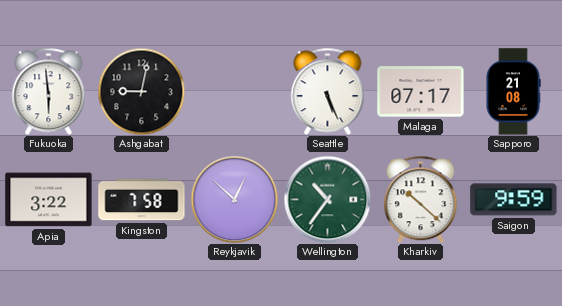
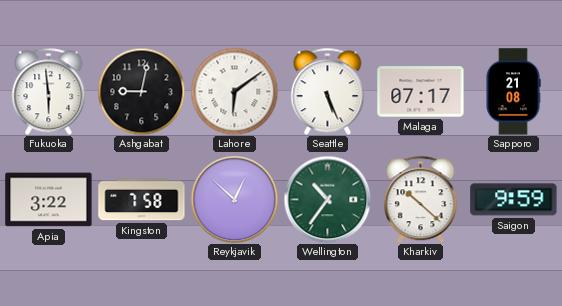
Lahore: none -> 6:09 (234, 91)
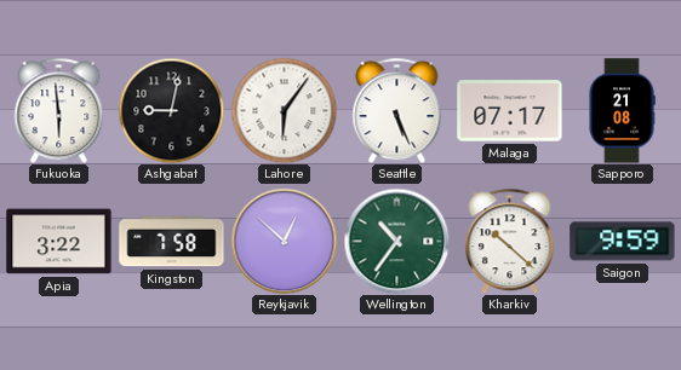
Lahore: 6:09 -> 6:06 (284, 110)
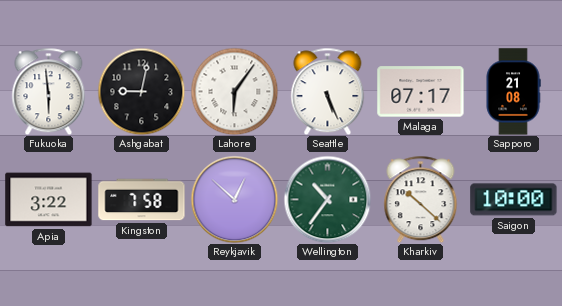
Saigon: 9:59 -> 10:00 (514, 200)
